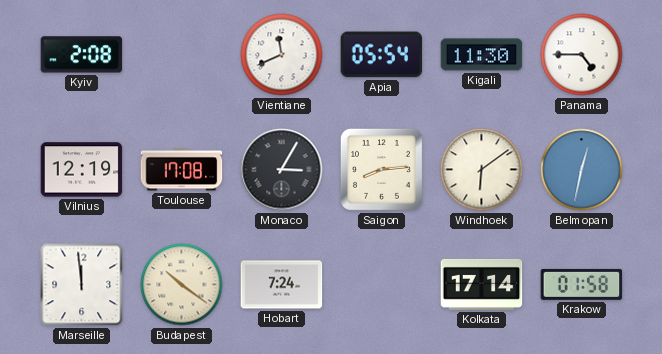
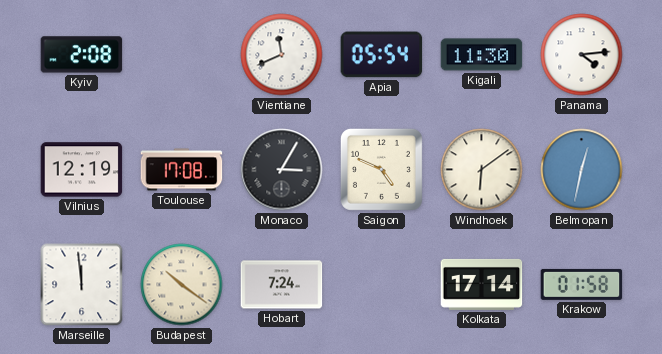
Panama: 4:45 -> 4:14 (582, 55)
Saigon: 8:14 -> 4:49 (381, 169)
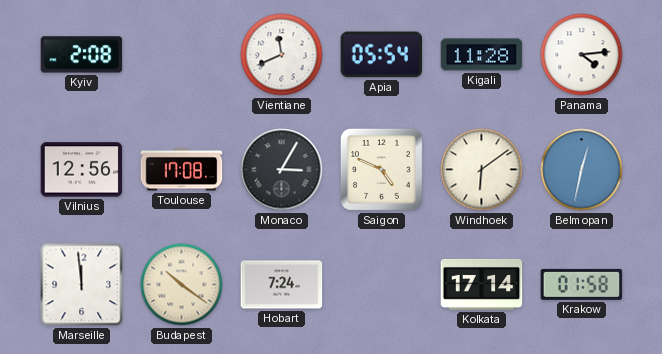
Kigali: 11:30 -> 11:28 (482, 55)
Vilnius: 12:19 -> 12:56 (82, 170)
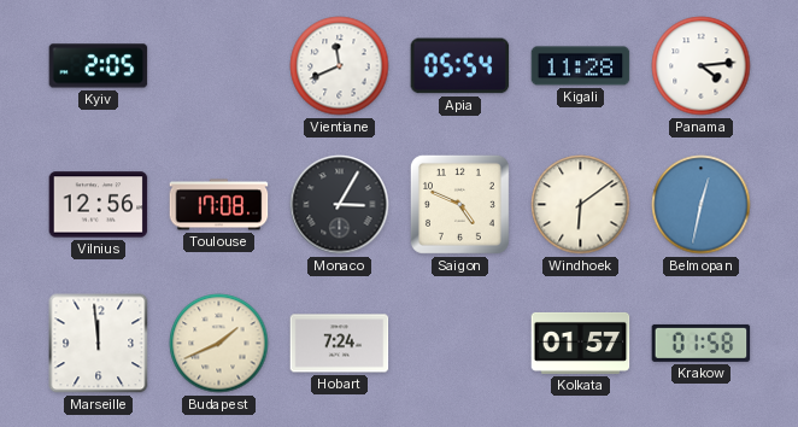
Kyiv: 2:08 -> 2:05 (99, 66)
Budapest: 10:21 -> 1:41 (219, 344)
Kolkata: 17:14 -> 01:57 (581, 343)
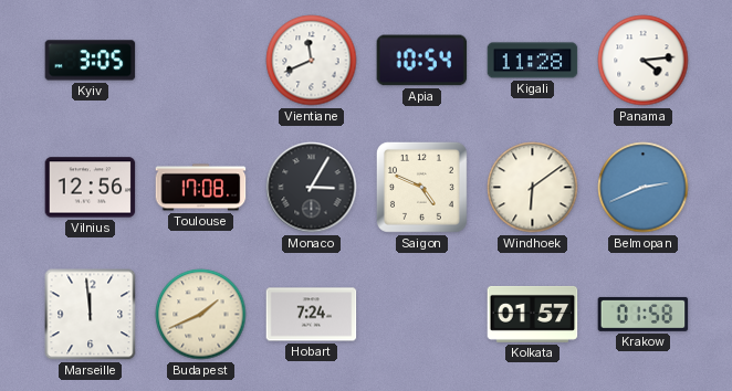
Kyiv: 2:05 -> 3:05 (91, 61)
Apia: 05:54 -> 10:54 (422, 61)
Belmopan: 12:32 -> 2:41 (644, 188)
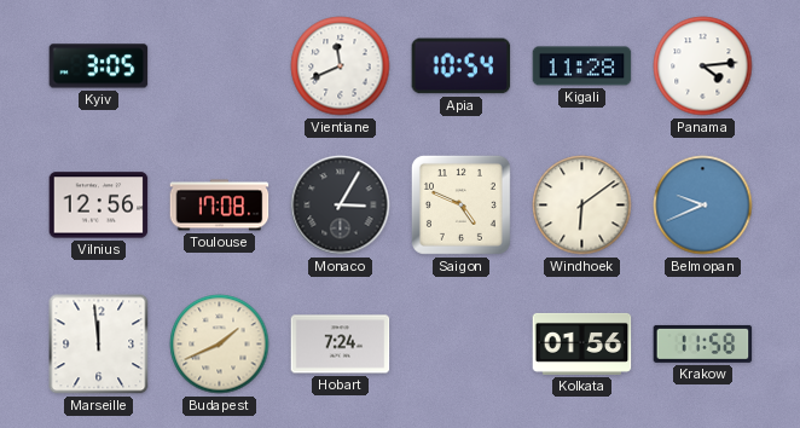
Belmopan: 2:41 -> 9:41 (703, 206)
Kolkata: 01:57 -> 01:56 (582, 343)
Krakow: 01:58 -> 11:58 (703, 343)
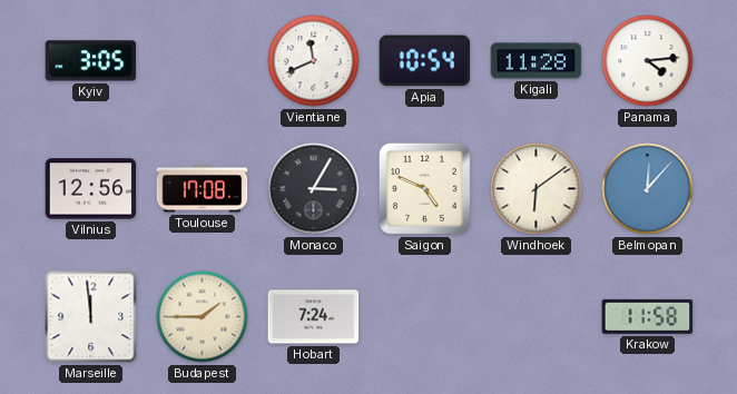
Belmopan: 9:41 -> 12:07 (648, 189)
Budapest: 1:41 -> 1:45 (203, 317)
Kolkata: 01:56 -> none (582, 343)
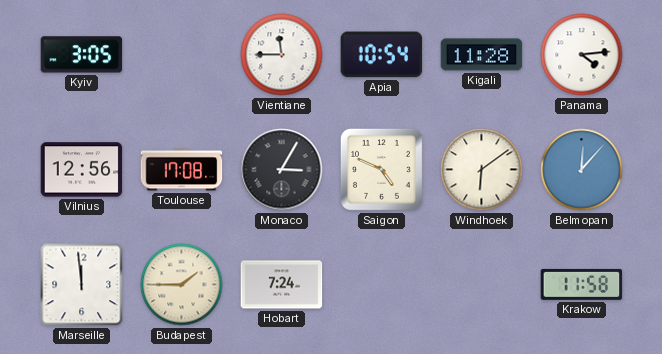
Vientiane: 11:41 -> 11:45 (282, 55)
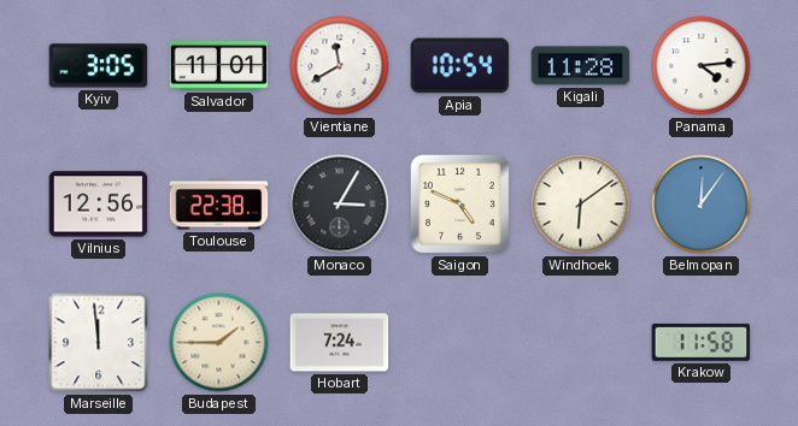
Salvador: none -> 11:01 (219, 66)
Vientiane: 11:45 -> 11:40 (340, 66)
Toulouse: 17:08 -> 22:38 (219, 205)
Belmopan: 12:07 -> 12:06 (702, 205)
